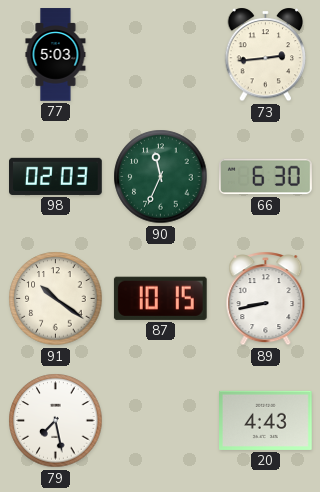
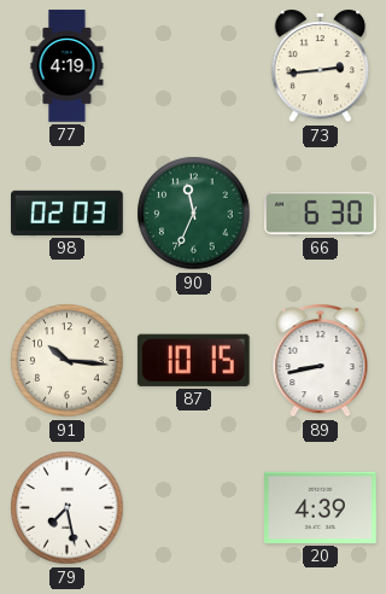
77: 5:03 -> 4:19 (68, 66)
91: 10:21 -> 10:16 (68, 361)
20: 4:43 -> 4:39 (321, 507)
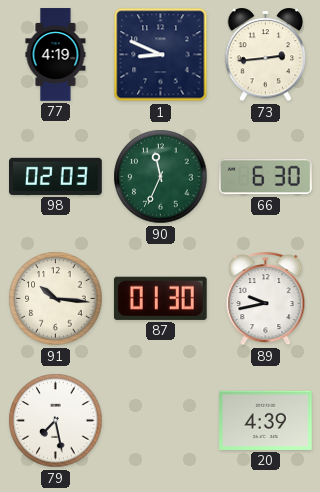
1: none -> 8:49 (161, 55)
87: 10:15 -> 01:30 (160, 298)
89: 8:43 -> 9:43 (266, 299)
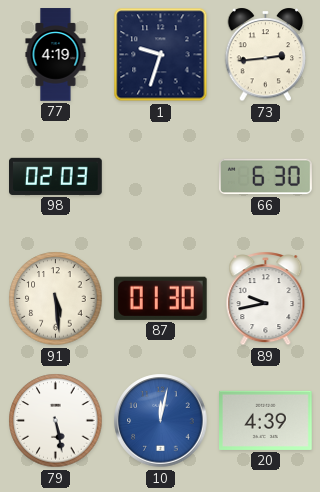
1: 8:49 -> 9:33 (161, 55)
90: 11:34 -> none (161, 177)
91: 10:16 -> 5:29 (56, 299)
79: 7:28 -> 5:28 (56, 421)
10: none -> 12:02 (161, 421)
